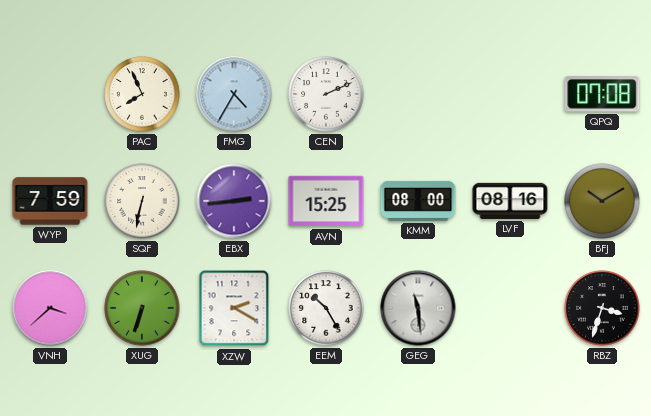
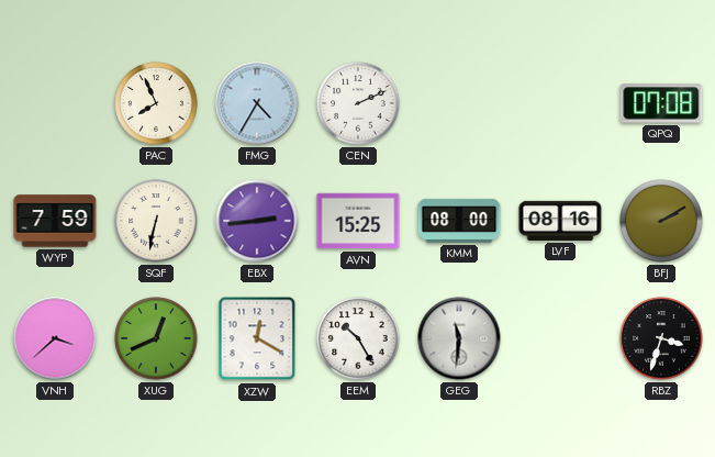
BFJ: 10:10 -> 2:10 (661, 221)
XUG: 6:33 -> 12:41 (156, 338)
XZW: 2:20 -> 12:20 (257, 338)
GEG: 11:29 -> 11:31 (459, 338)
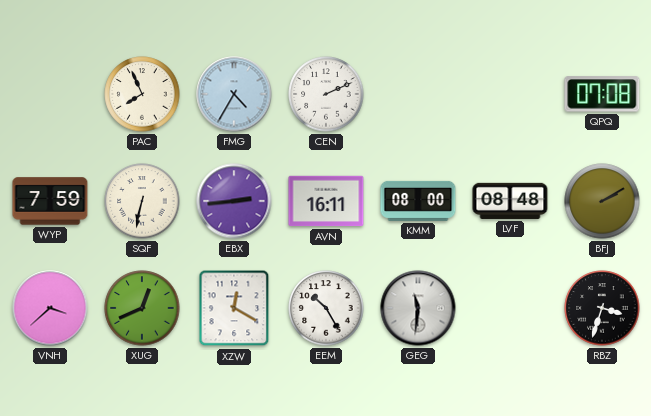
AVN: 15:25 -> 16:11 (326, 201)
LVF: 08:16 -> 08:48 (510, 201)
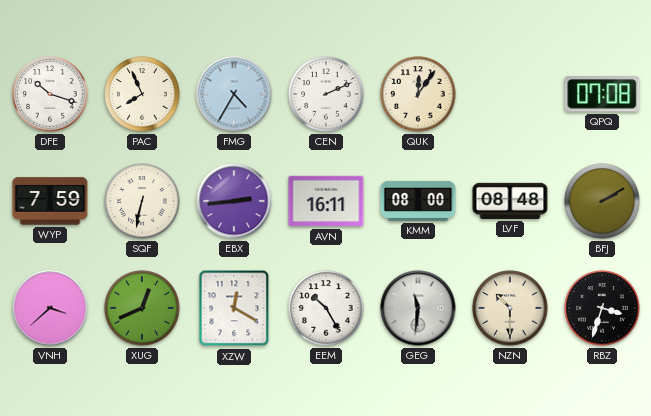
DFE: none -> 10:18 (50, 94)
QUK: none -> 12:06 (418, 94)
NZN: none -> 10:30 (510, 308)
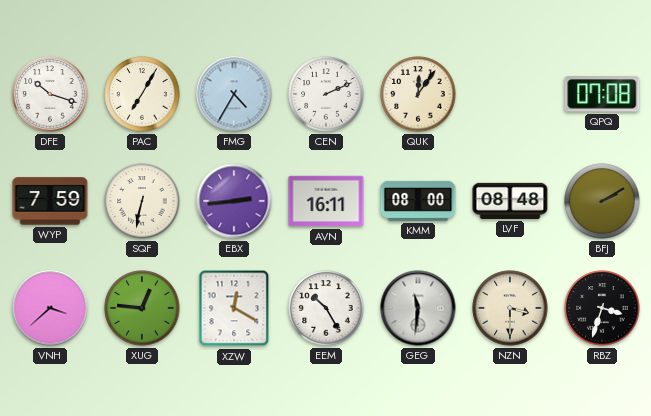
PAC: 7:56 -> 7:05 (142, 94)
XUG: 12:41 -> 12:46 (142, 308)
NZN: 10:30 -> 3:30 (510, 308)
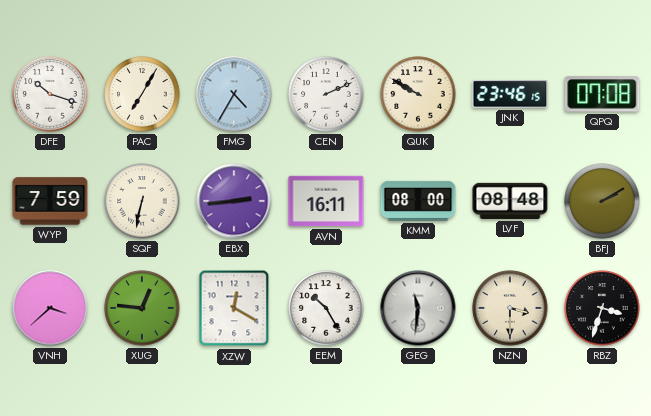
QUK: 12:06 -> 9:50 (418, 94)
JNK: none -> 23:46 (510, 94)
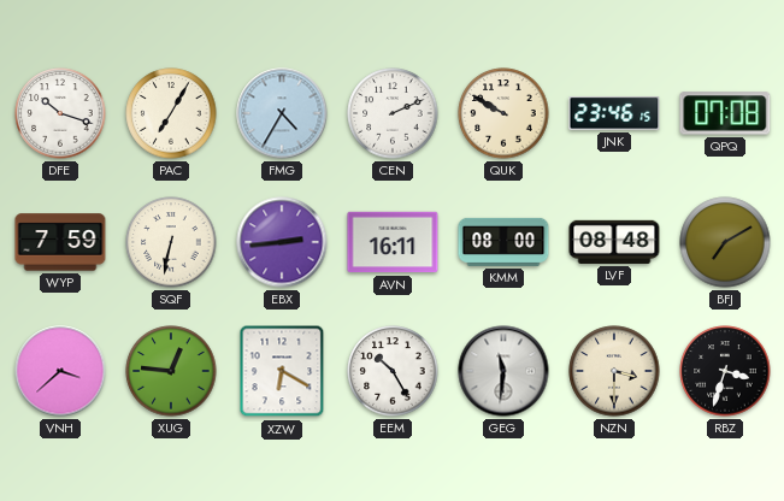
BFJ: 2:10 -> 7:10 (725, 242)
XZW: 12:20 -> 6:20 (282, 371)
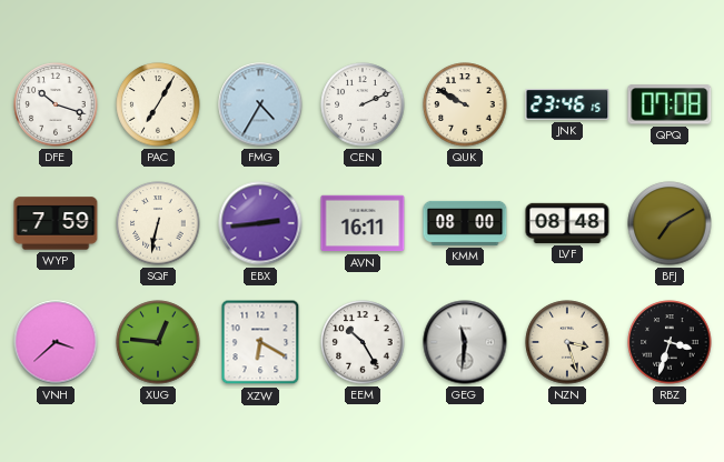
NZN: 3:30 -> 3:27 (567, 342)
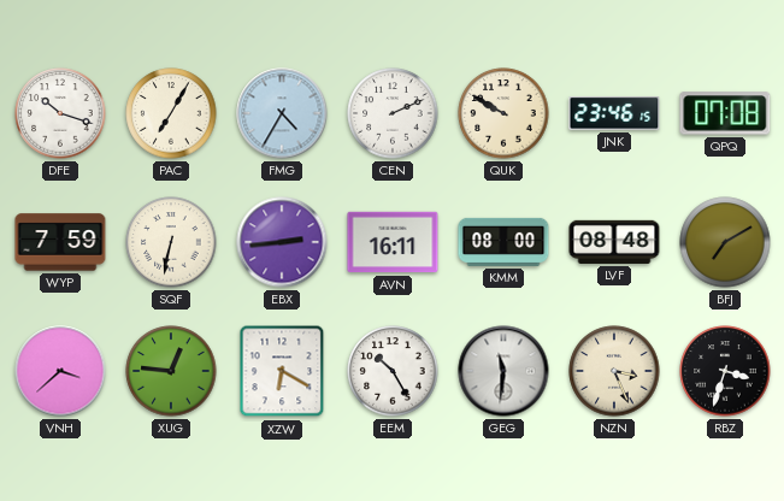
NZN: 3:27 -> 3:26 (614, 371)
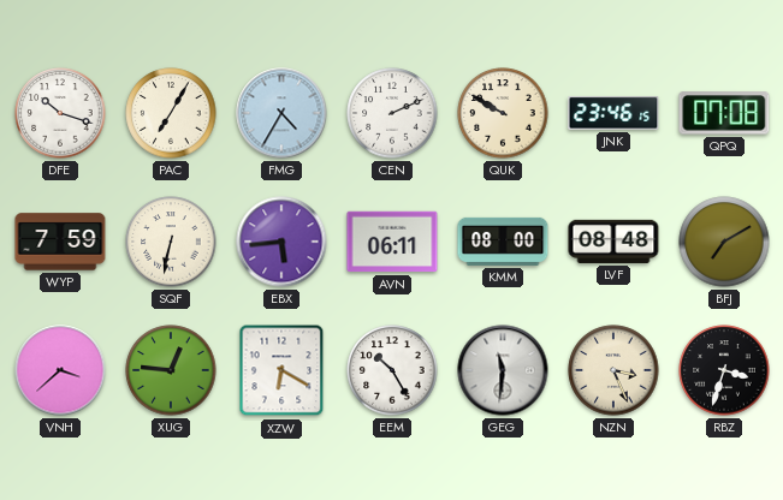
EBX: 2:44 -> 5:44 (281, 242)
AVN: 16:11 -> 06:11 (392, 242)
